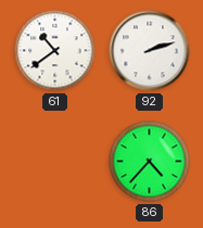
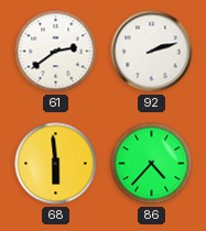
61: 10:39 -> 2:39 (56, 52)
68: none -> 5:59 (56, 164)
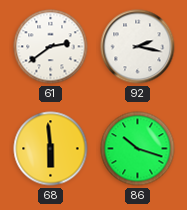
92: 2:12 -> 2:17 (138, 47)
86: 4:37 -> 10:18 (138, 149)
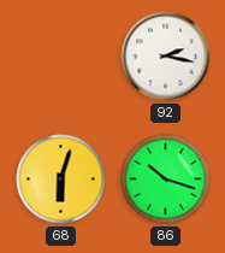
61: 2:39 -> none (51, 47)
68: 5:59 -> 6:03 (61, 180)
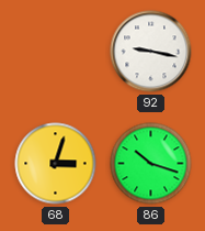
92: 2:17 -> 9:17 (151, 52)
68: 6:03 -> 3:03 (56, 164)
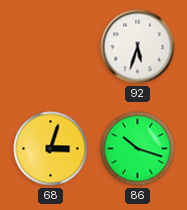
92: 9:17 -> 5:33 (138, 47)
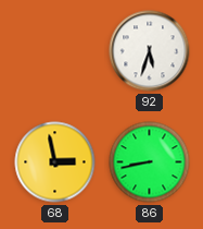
68: 3:03 -> 2:58 (55, 162)
86: 10:18 -> 8:43 (150, 162)
